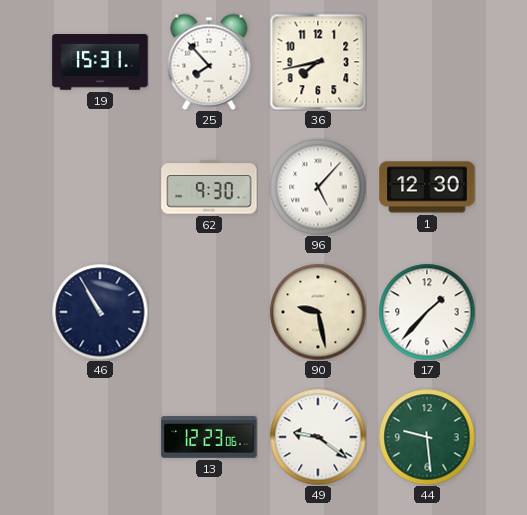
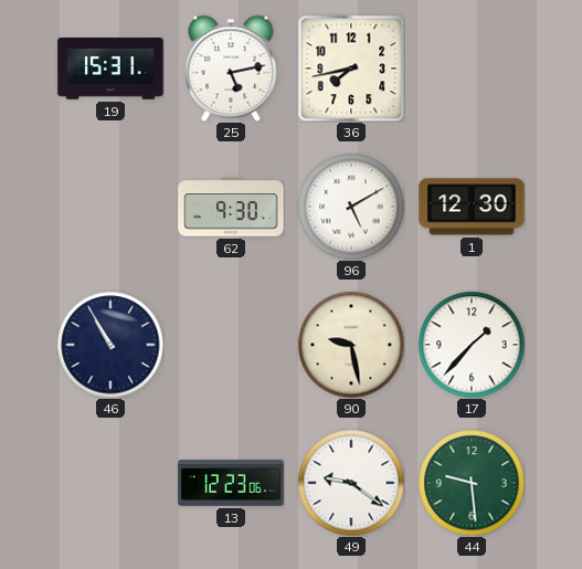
25: 7:53 -> 5:13 (231, 69)
96: 5:07 -> 5:10 (351, 207)
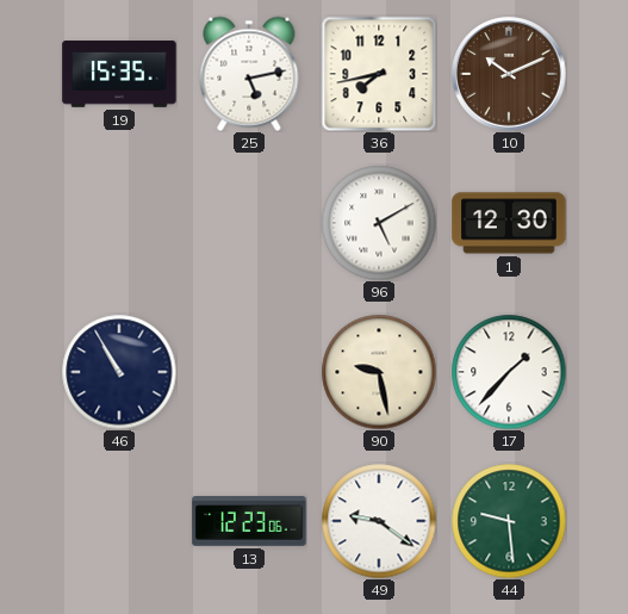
19: 15:31 -> 15:35 (119, 74)
10: none -> 10:11 (509, 74)
62: 9:30 -> none (231, 207)
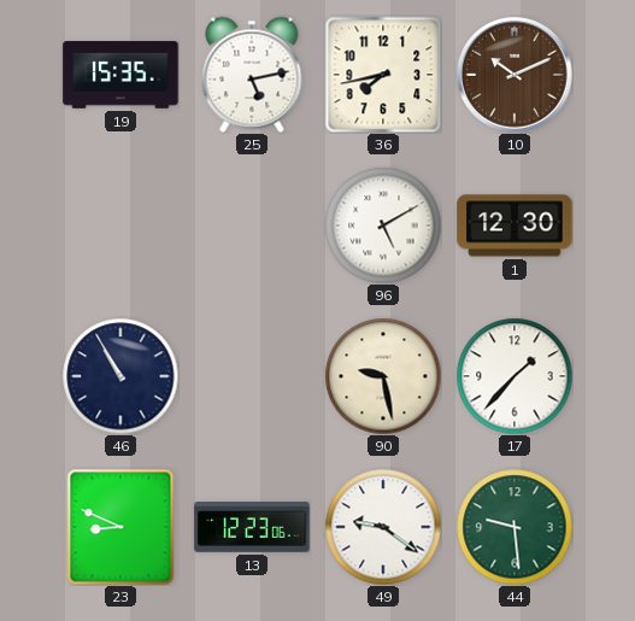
23: none -> 8:49 (120, 527)
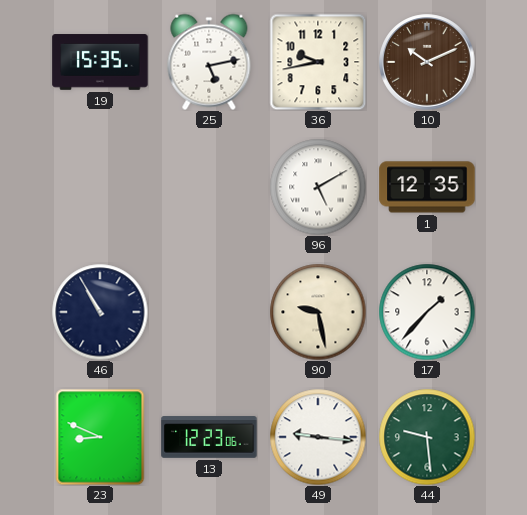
36: 7:43 -> 9:43 (318, 62)
1: 12:30 -> 12:35 (427, 187)
49: 9:21 -> 9:16 (318, 437)
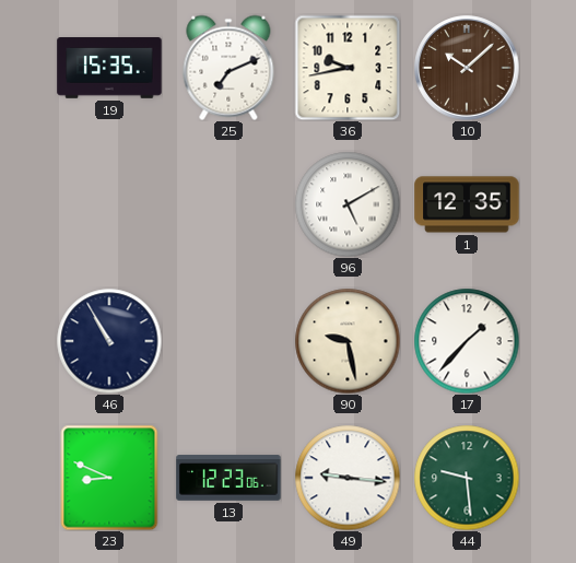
25: 5:13 -> 7:11 (228, 68)
10: 10:11 -> 10:08 (467, 68)
